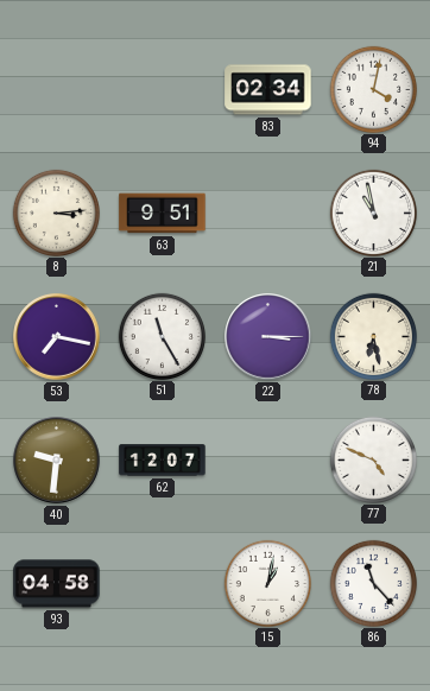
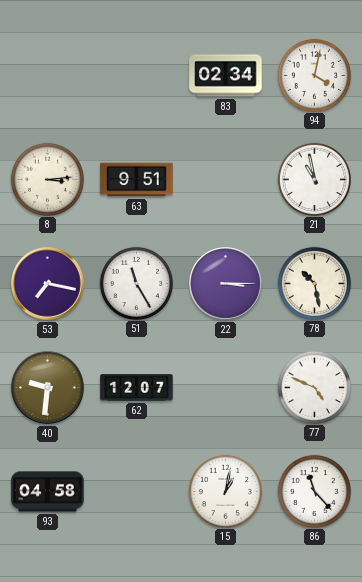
78: 6:28 -> 10:28 (314, 283)
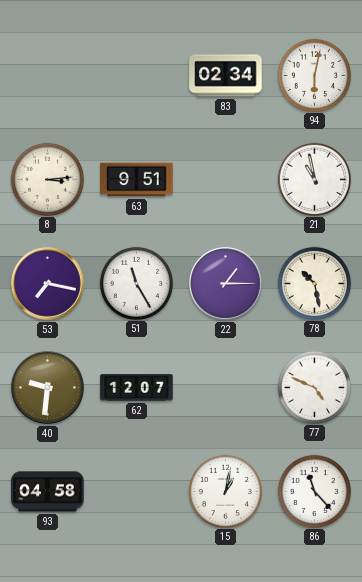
94: 4:02 -> 6:02 (314, 75)
22: 3:15 -> 1:15 (226, 284)
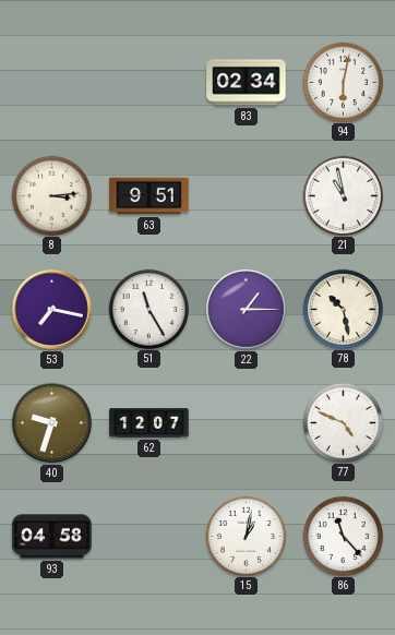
40: 9:31 -> 9:33 (52, 423)
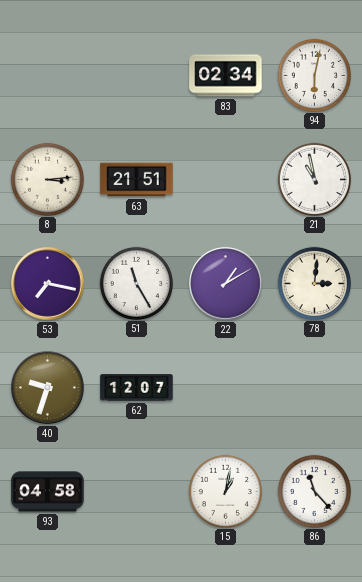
63: 9:51 -> 21:51 (137, 180)
22: 1:15 -> 1:10 (226, 284)
78: 10:28 -> 3:01 (314, 283)
77: 4:49 -> none (343, 422)
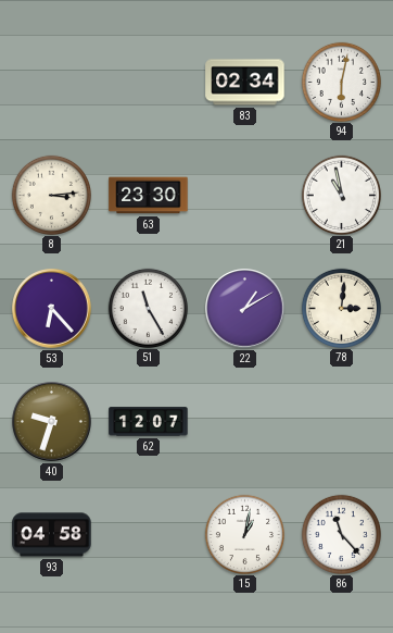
63: 21:51 -> 23:30 (149, 196)
53: 7:17 -> 6:23 (52, 309)
